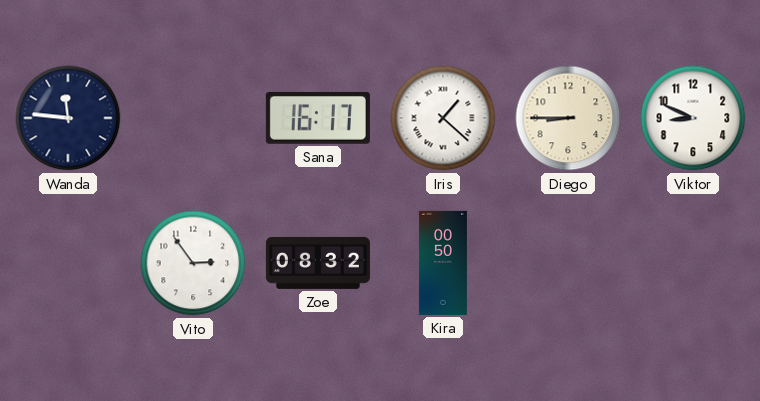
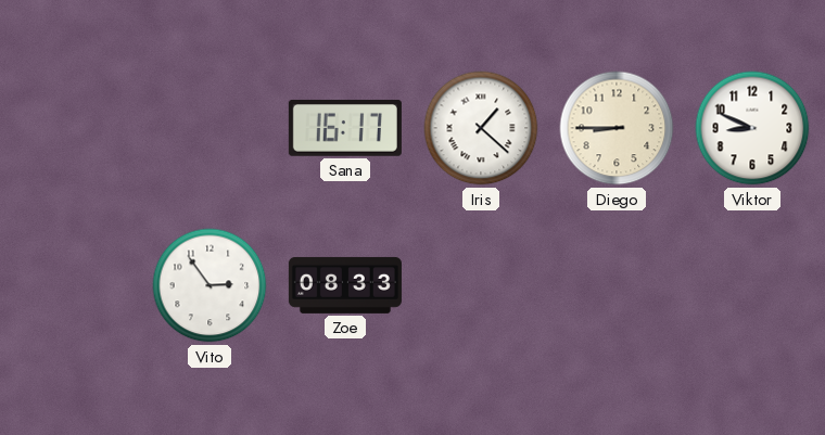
Wanda: 11:46 -> none (68, 118)
Zoe: 08:32 -> 08:33 (345, 285)
Kira: 00:50 -> none (443, 263)
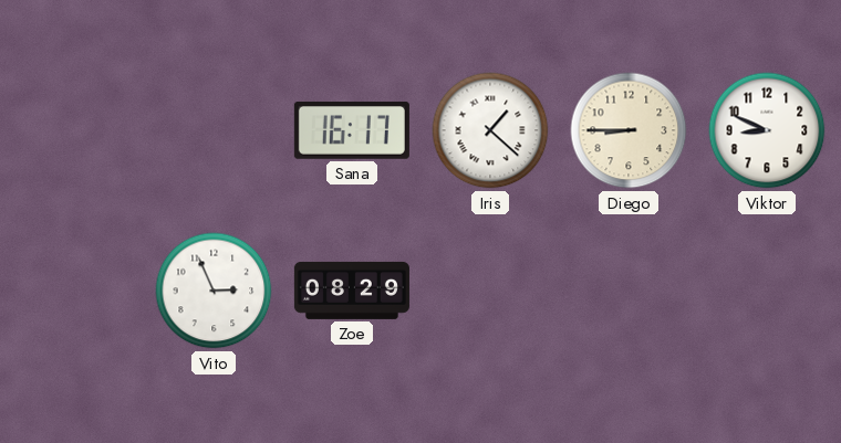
Vito: 2:54 -> 2:56 (214, 291)
Zoe: 08:33 -> 08:29 (352, 291)
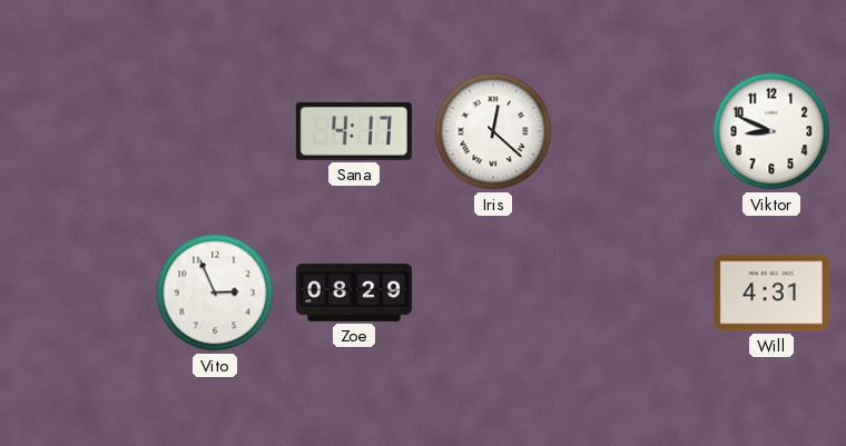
Sana: 16:17 -> 4:17 (354, 131)
Iris: 1:22 -> 12:22 (493, 131)
Diego: 8:45 -> none (629, 130)
Will: none -> 4:31 (771, 293)
